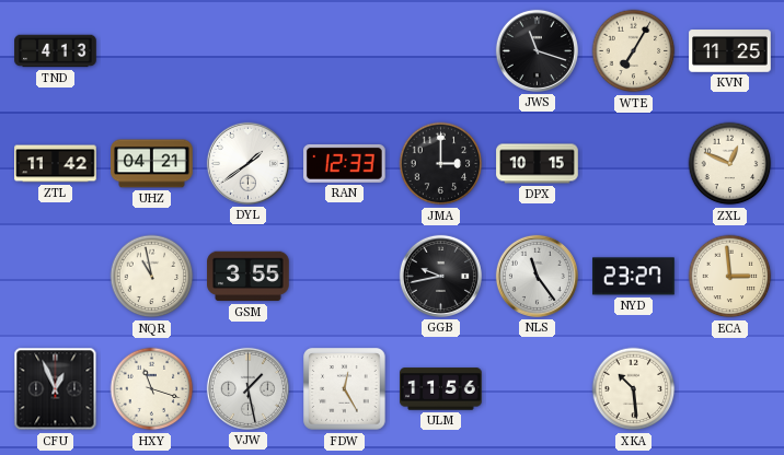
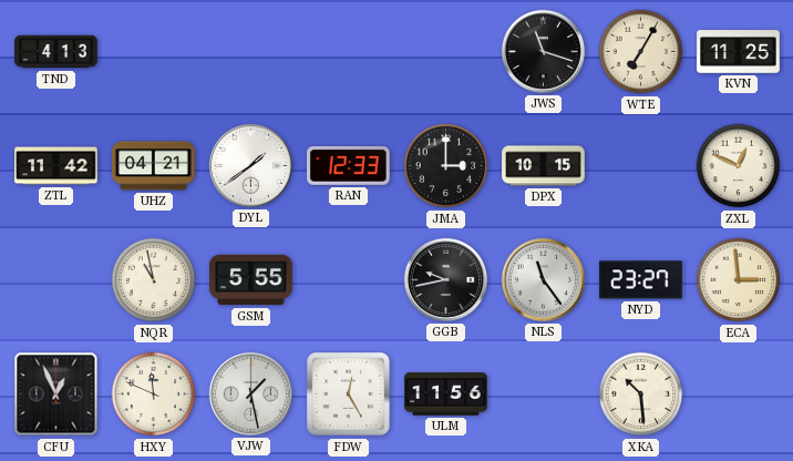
GSM: 3:55 -> 5:55 (251, 280)
HXY: 11:18 -> 11:49 (154, 395)
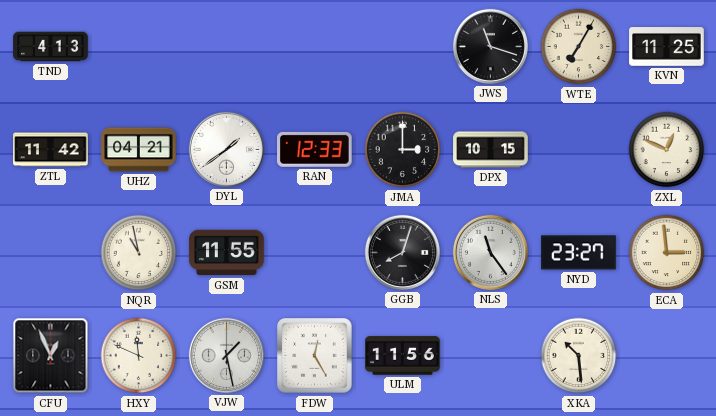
GSM: 5:55 -> 11:55 (227, 253)
GGB: 9:43 -> 8:03 (402, 252)
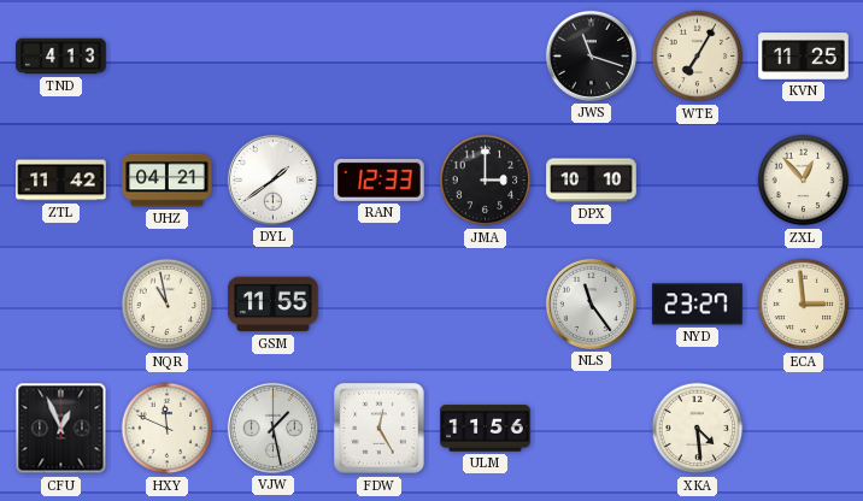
DPX: 10:15 -> 10:10 (592, 181)
ZXL: 12:49 -> 12:53 (804, 181)
GGB: 8:03 -> none (402, 252)
XKA: 10:29 -> 4:29 (698, 429)
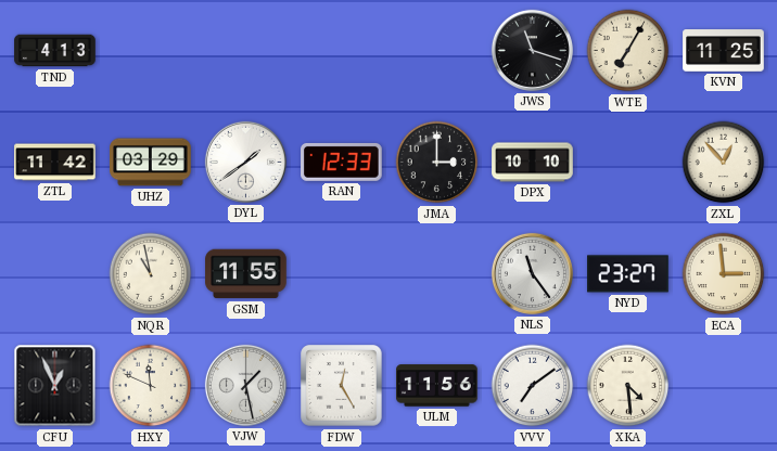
UHZ: 04:21 -> 03:29 (151, 163)
VVV: none -> 7:09 (533, 386)
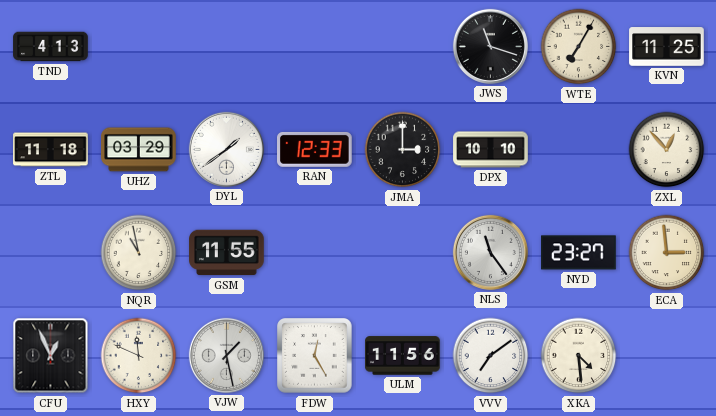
ZTL: 11:42 -> 11:18 (51, 150)
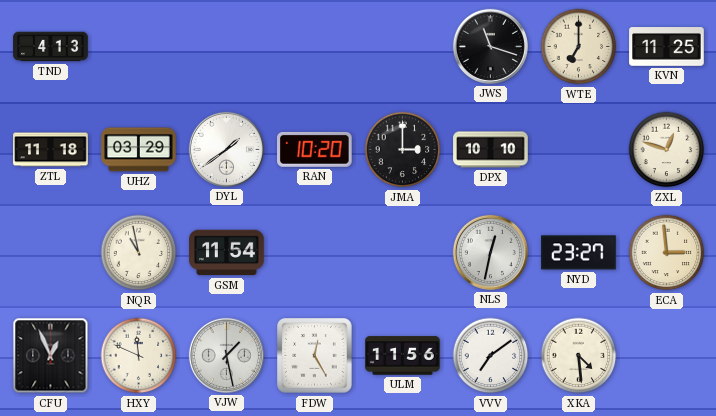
WTE: 7:05 -> 7:00 (579, 47)
RAN: 12:33 -> 10:20 (315, 149)
ZXL: 12:53 -> 12:48 (667, 150)
GSM: 11:55 -> 11:54 (227, 253)
NLS: 11:24 -> 12:32 (490, 252)
